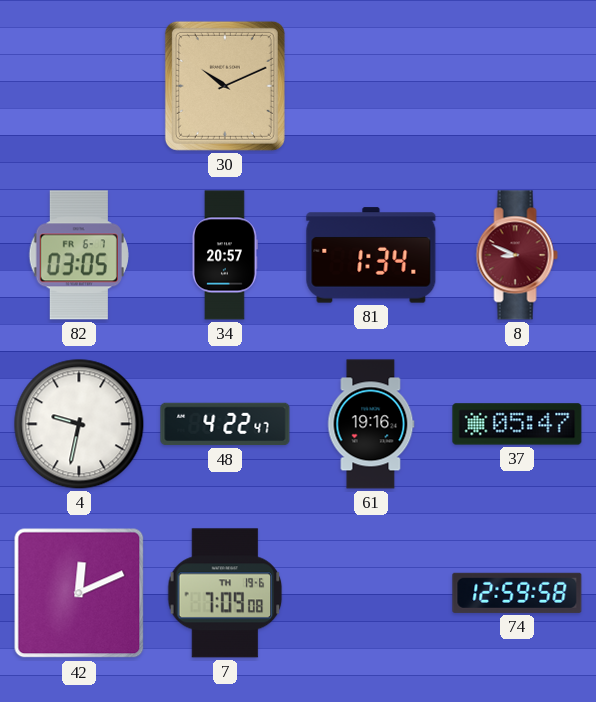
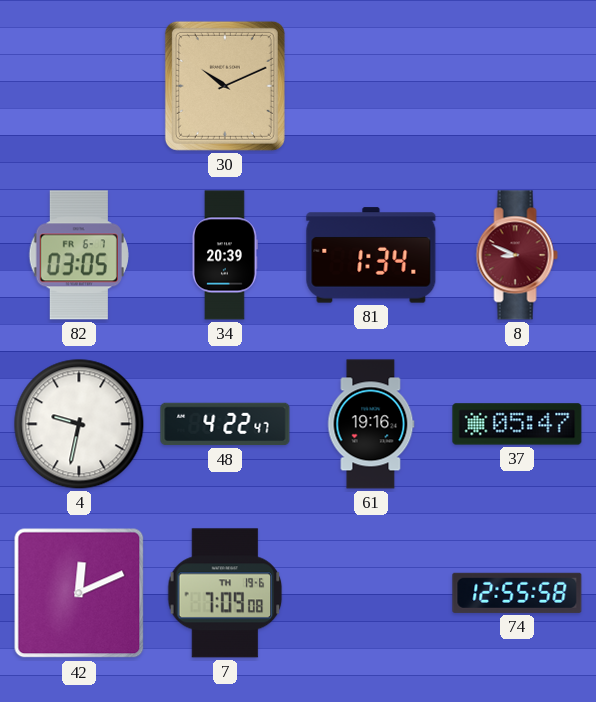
34: 20:57 -> 20:39 (225, 255)
74: 12:59 -> 12:55 (517, 593)
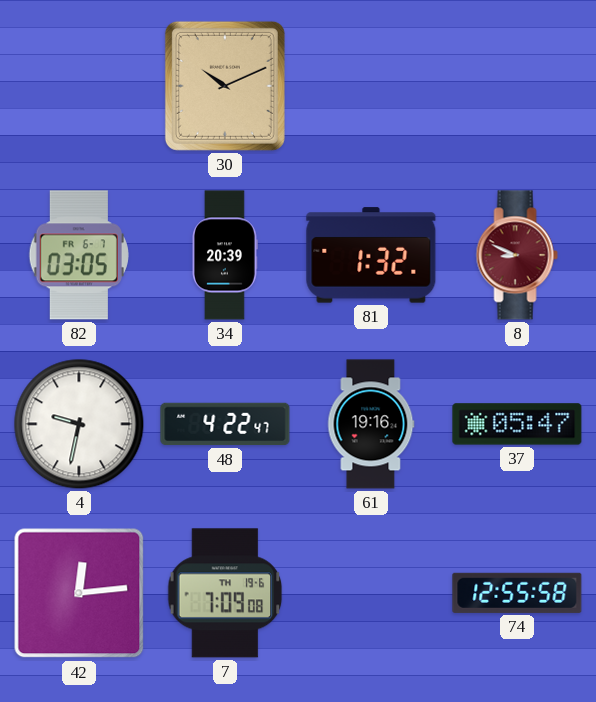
81: 1:34 -> 1:32 (371, 255)
42: 12:11 -> 12:14 (79, 593)
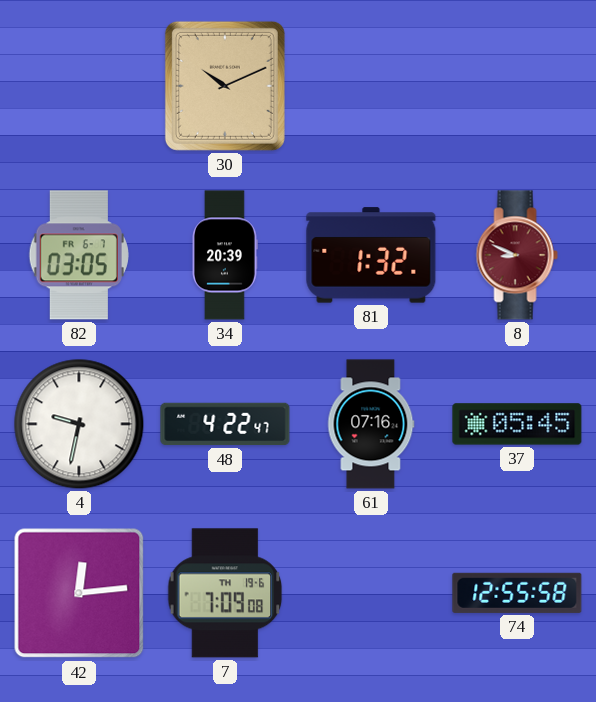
61: 19:16 -> 07:16 (371, 424)
37: 05:47 -> 05:45 (517, 424)
